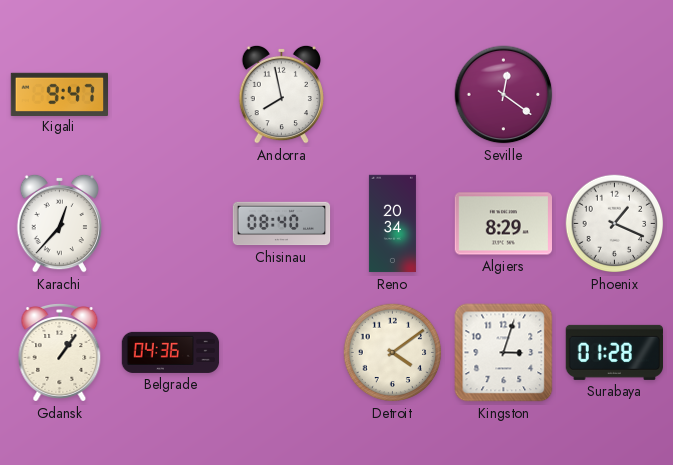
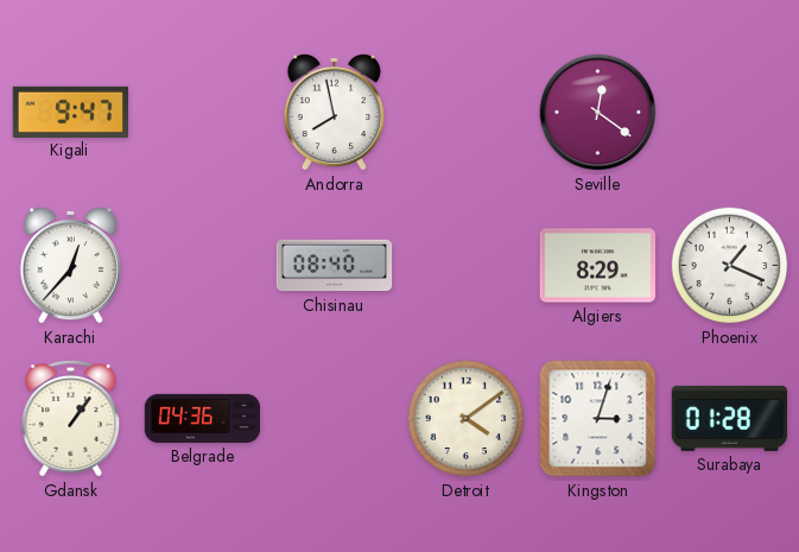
Reno: 20:34 -> none (392, 224)
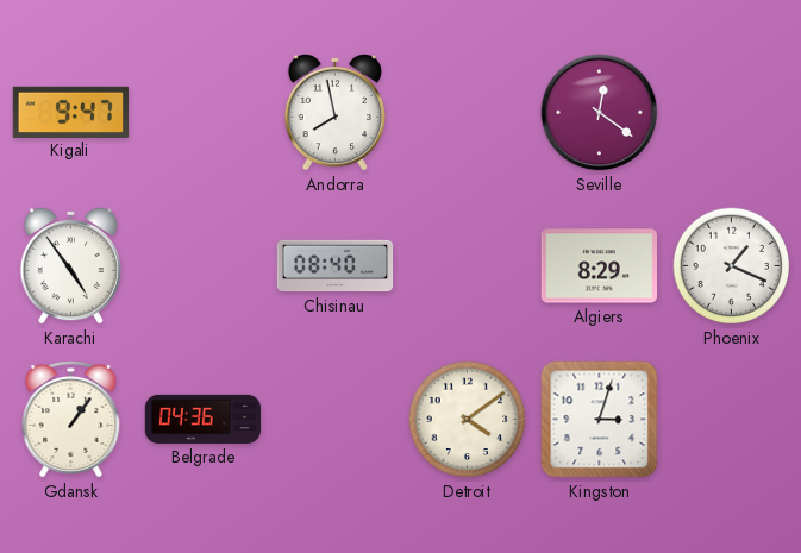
Karachi: 12:37 -> 4:54 (70, 265)
Surabaya: 01:28 -> none (729, 418)
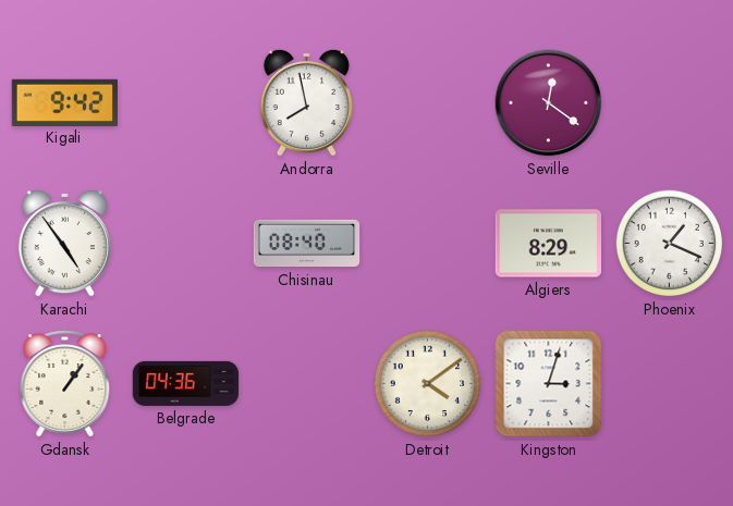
Kigali: 9:47 -> 9:42 (64, 102)
